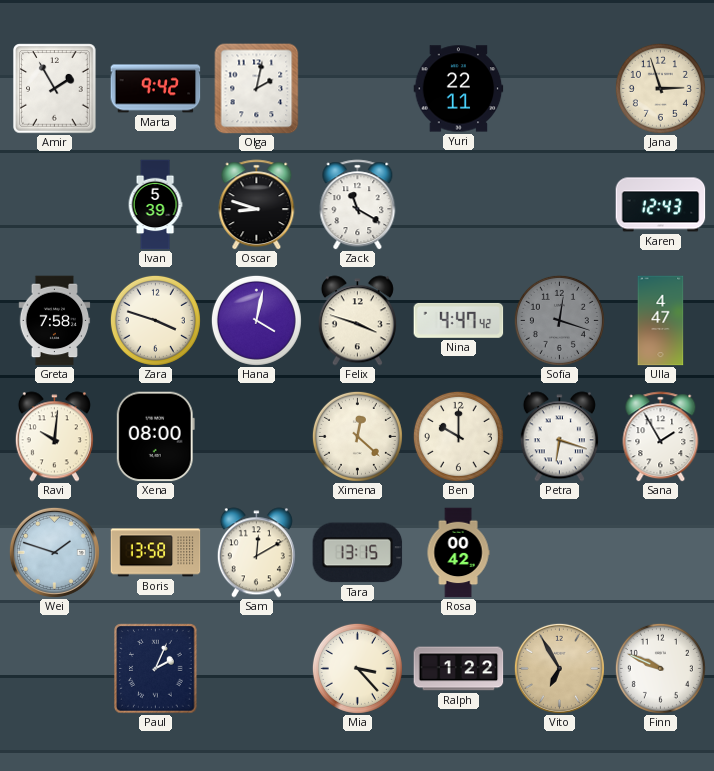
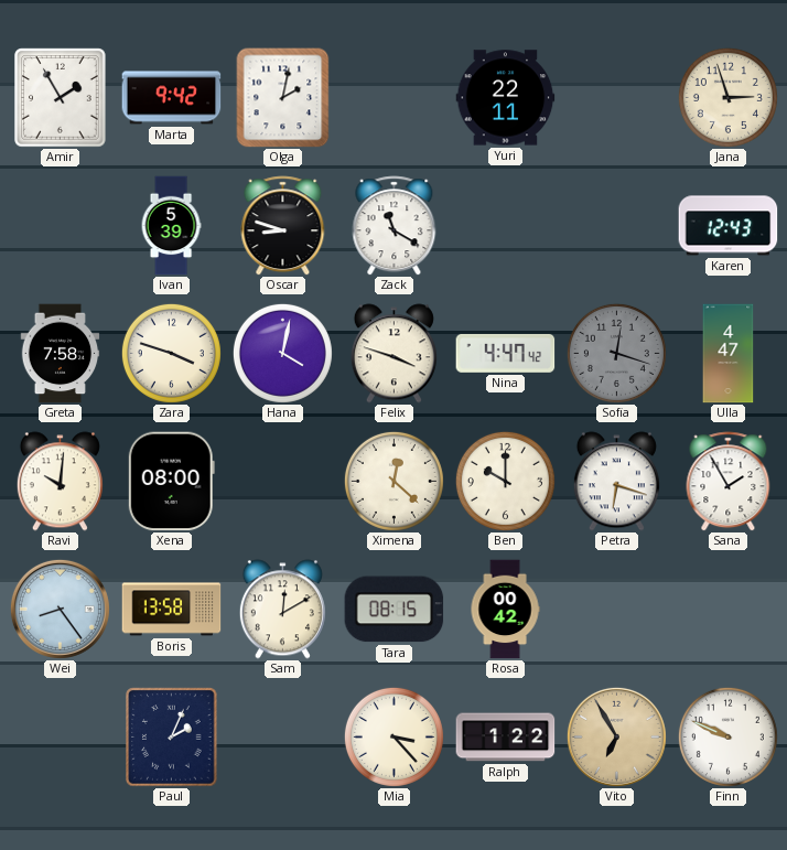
Wei: 1:48 -> 8:24 (60, 609)
Tara: 13:15 -> 08:15 (395, 610)
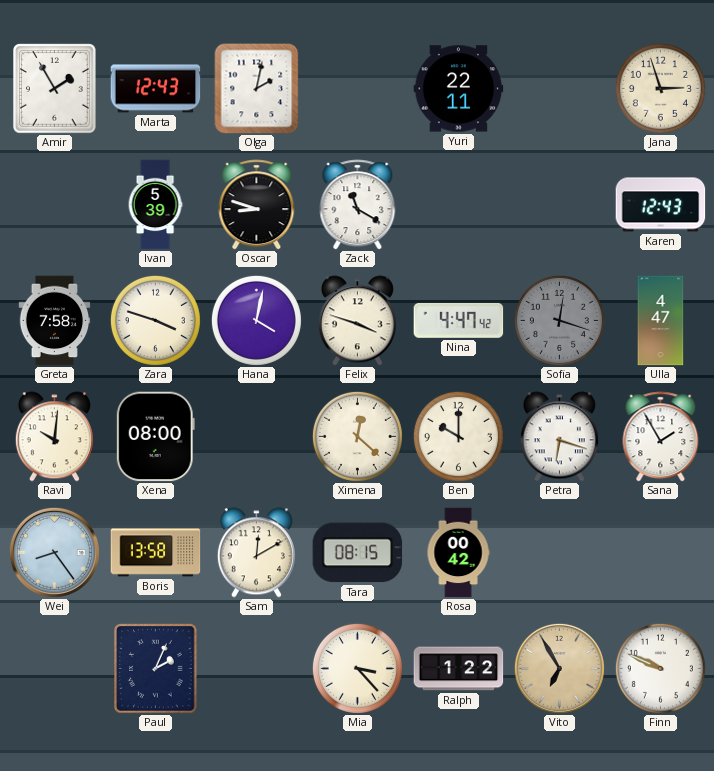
Marta: 9:42 -> 12:43 (156, 89)
